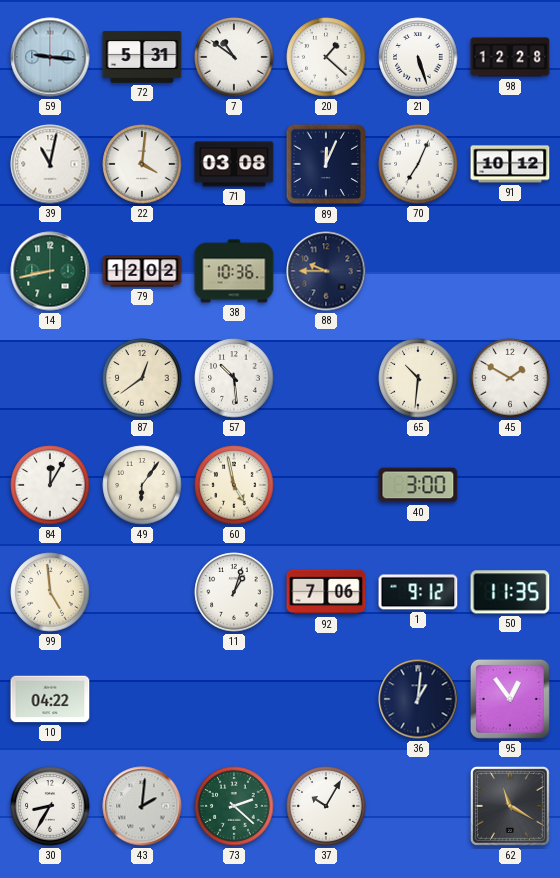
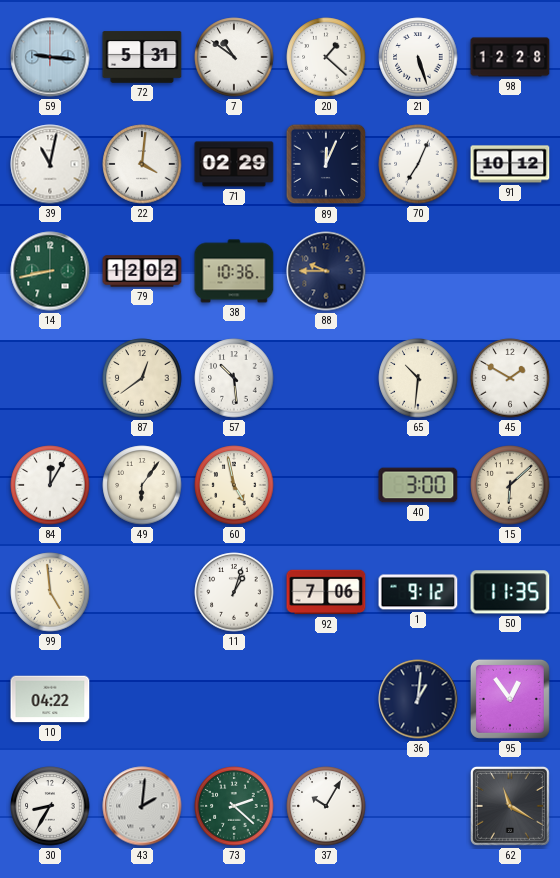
71: 03:08 -> 02:29 (234, 164)
15: none -> 6:08 (510, 485)
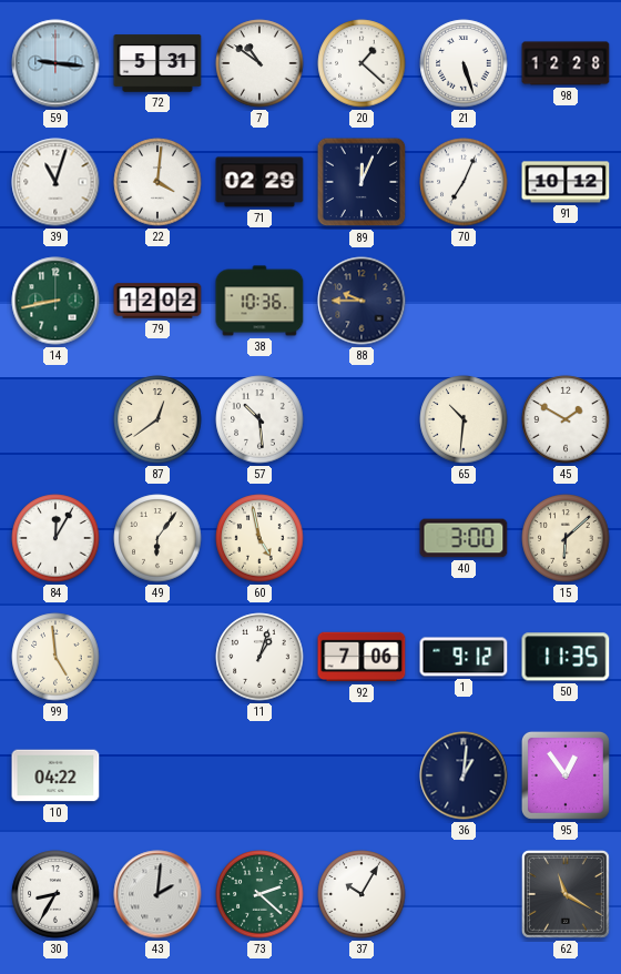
39: 11:02 -> 11:03 (55, 182)
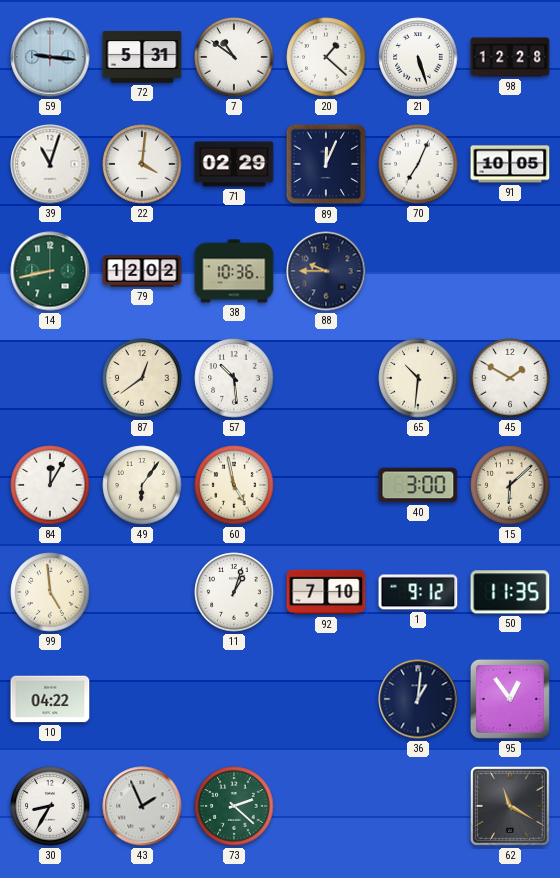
91: 10:12 -> 10:05 (510, 164)
92: 7:06 -> 7:10 (326, 592)
43: 2:01 -> 1:56 (142, 806)
37: 10:05 -> none (362, 894)
